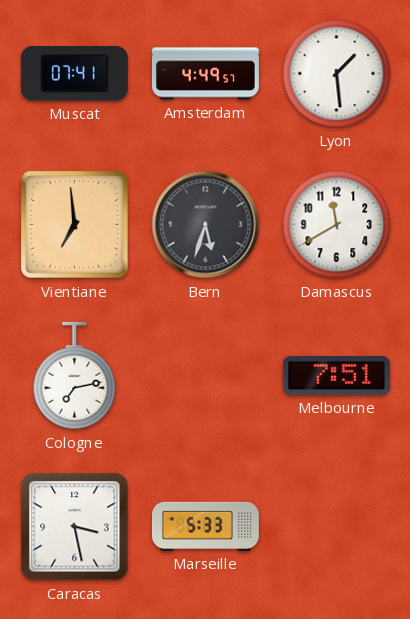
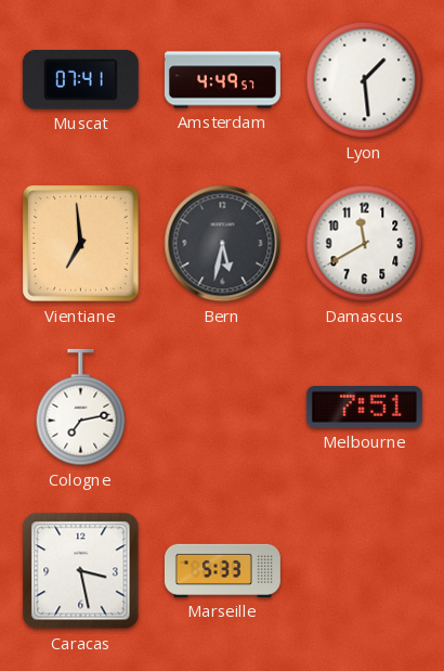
Bern: 5:33 -> 5:32 (223, 244)
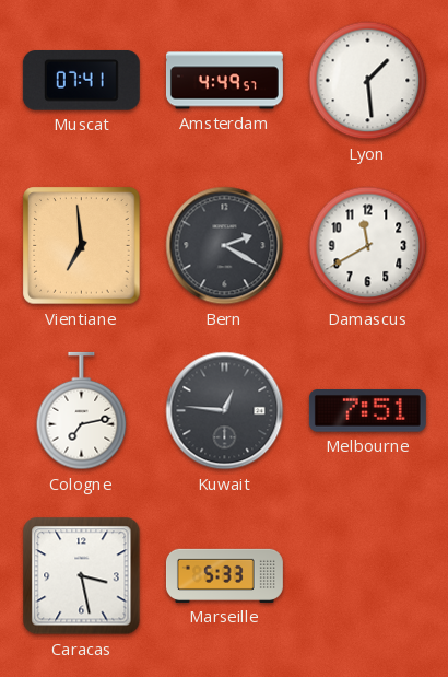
Bern: 5:32 -> 2:20 (225, 246)
Kuwait: none -> 12:46 (225, 411)
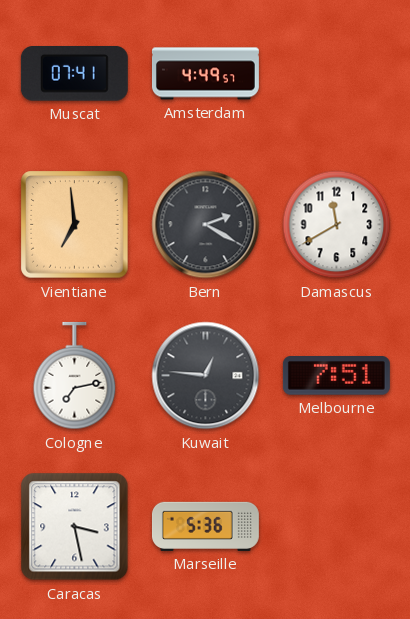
Lyon: 1:29 -> none (368, 81)
Marseille: 5:33 -> 5:36 (205, 526)
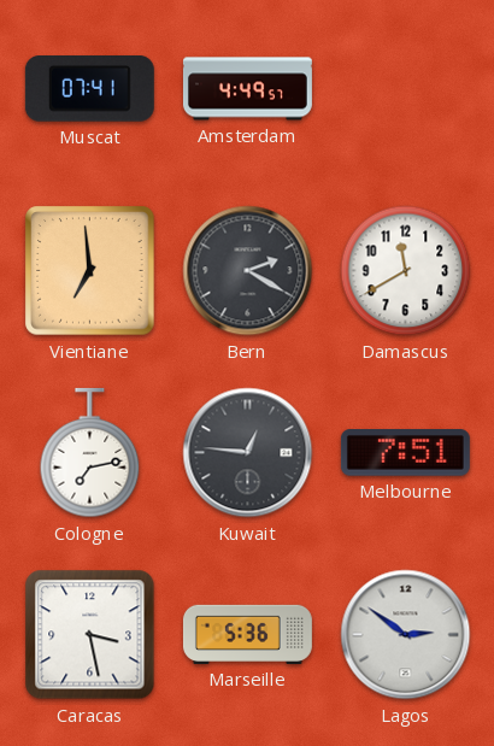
Lagos: none -> 2:51 (406, 635)
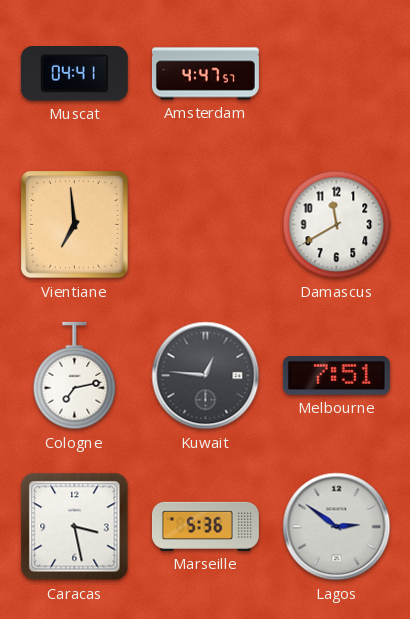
Muscat: 07:41 -> 04:41 (74, 74)
Amsterdam: 4:49 -> 4:47 (205, 74)
Bern: 2:20 -> none (248, 271)
